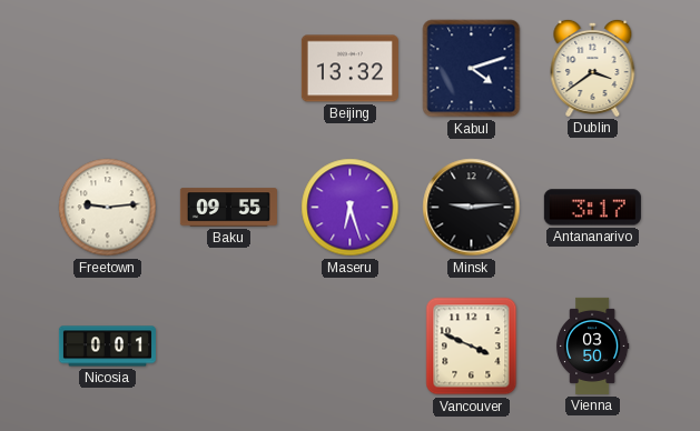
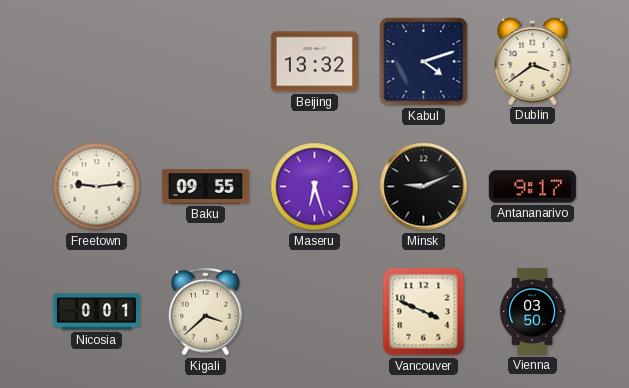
Minsk: 9:14 -> 9:11 (424, 187)
Antananarivo: 3:17 -> 9:17 (532, 187)
Kigali: none -> 3:38 (205, 312)
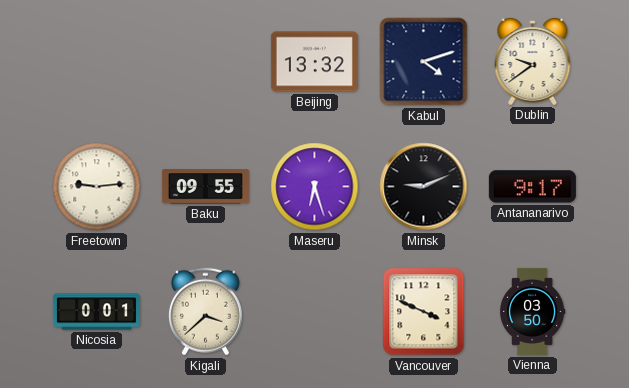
Dublin: 3:39 -> 9:39 (533, 61)
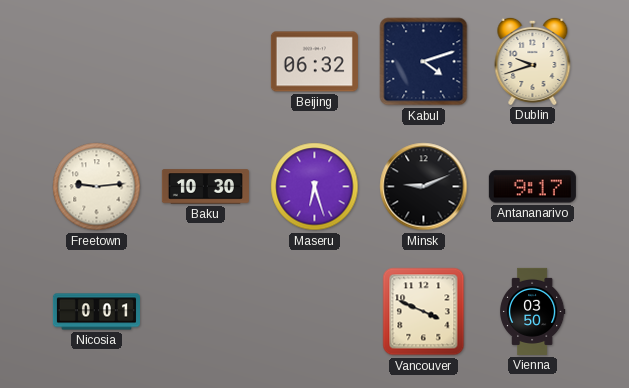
Beijing: 13:32 -> 06:32 (314, 62)
Dublin: 9:39 -> 9:42 (533, 61)
Baku: 09:55 -> 10:30 (205, 187)
Kigali: 3:38 -> none (205, 312)
